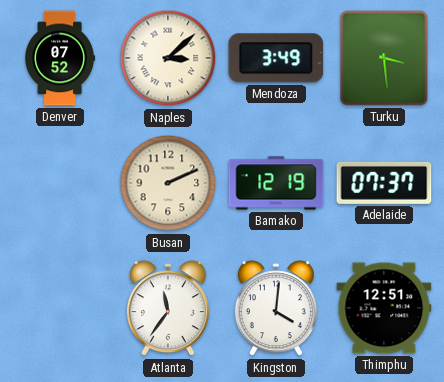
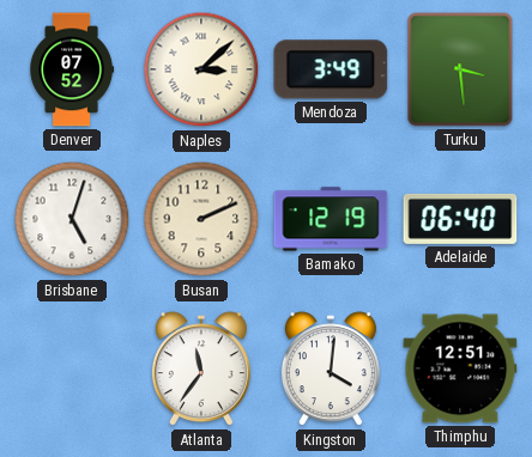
Brisbane: none -> 5:03 (72, 219)
Adelaide: 07:37 -> 06:40 (460, 219)
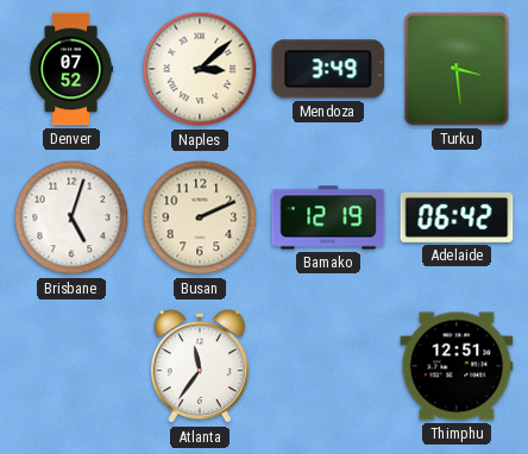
Adelaide: 06:40 -> 06:42 (457, 217)
Kingston: 4:01 -> none (331, 370)
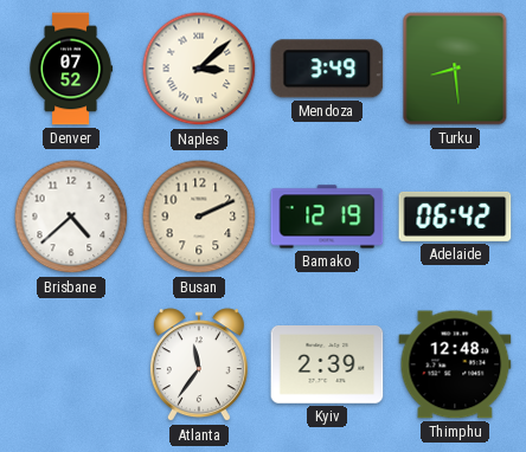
Turku: 3:29 -> 8:29 (455, 69)
Brisbane: 5:03 -> 4:38 (71, 217)
Kyiv: none -> 2:39 (327, 366)
Thimphu: 12:51 -> 12:48 (455, 364)
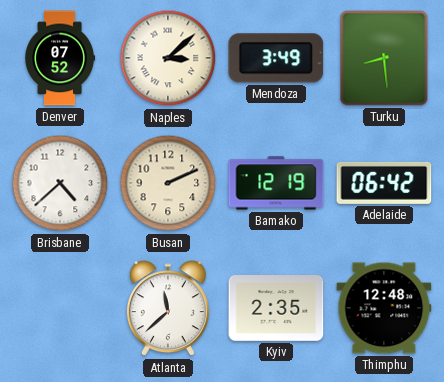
Atlanta: 11:36 -> 11:38 (168, 309)
Kyiv: 2:39 -> 2:35 (276, 309)
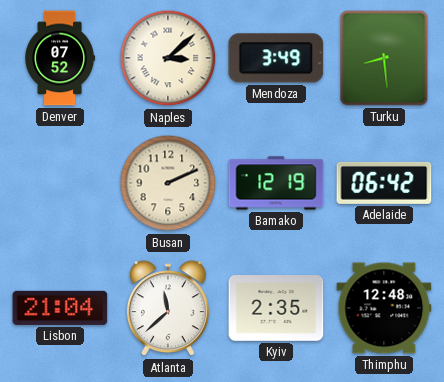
Brisbane: 4:38 -> none (60, 183)
Lisbon: none -> 21:04 (60, 308)
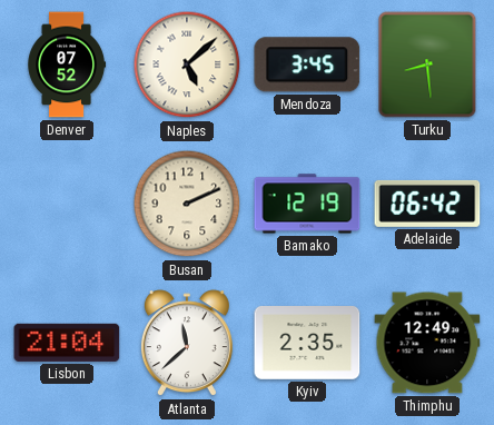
Naples: 3:08 -> 5:08 (187, 65)
Mendoza: 3:49 -> 3:45 (307, 65)
Thimphu: 12:48 -> 12:49 (427, 343)
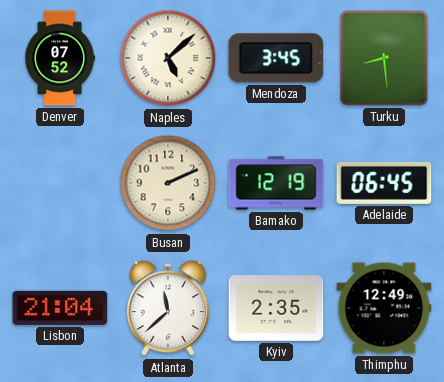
Adelaide: 06:42 -> 06:45 (384, 183)
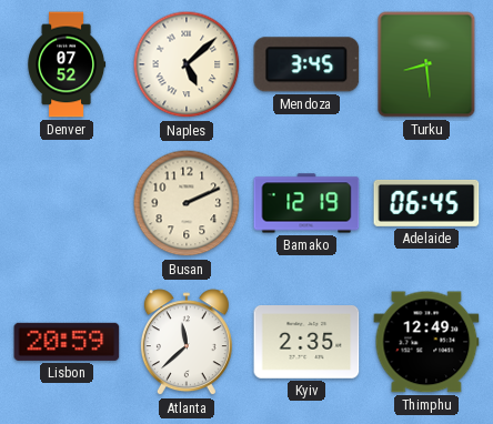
Lisbon: 21:04 -> 20:59 (67, 342)
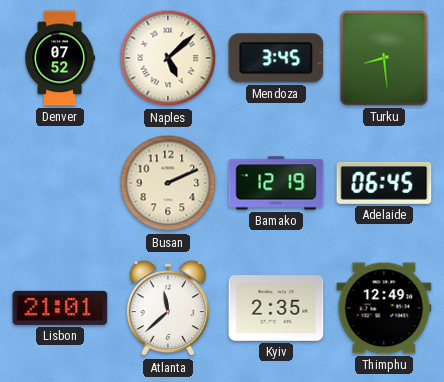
Lisbon: 20:59 -> 21:01 (60, 308)
